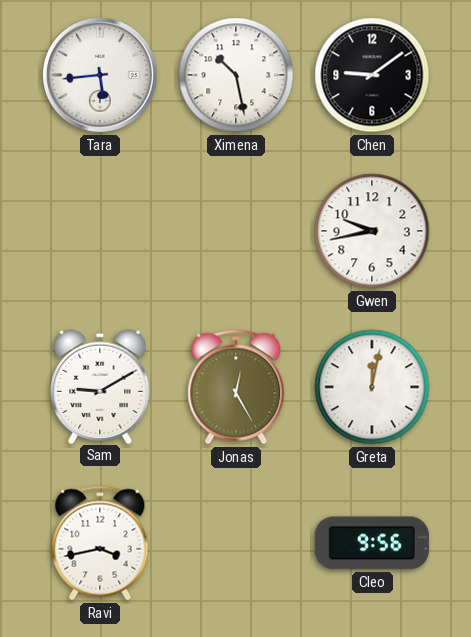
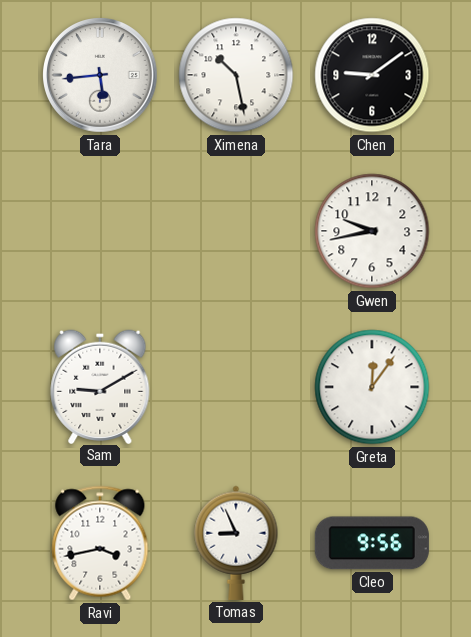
Jonas: 12:25 -> none (236, 387)
Greta: 12:02 -> 12:06 (372, 387)
Tomas: none -> 8:56 (236, 543)
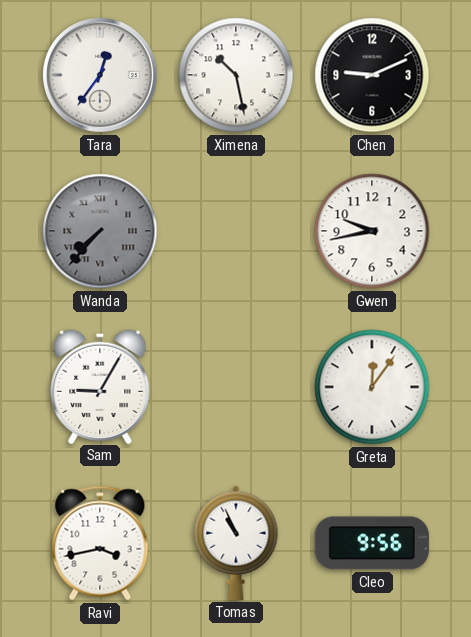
Tara: 5:44 -> 12:36 (101, 76)
Chen: 9:09 -> 9:11 (372, 75)
Wanda: none -> 7:37 (100, 231)
Sam: 9:10 -> 9:05 (100, 386)
Tomas: 8:56 -> 10:56 (236, 543)
